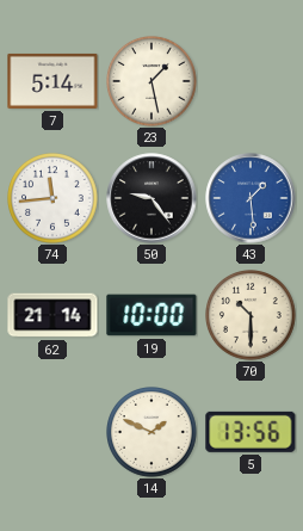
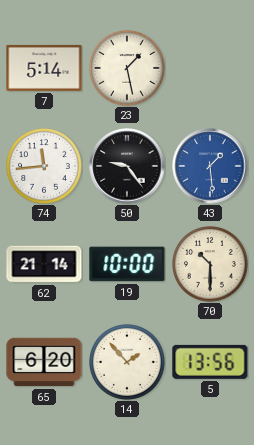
65: none -> 6:20 (44, 362)
14: 1:49 -> 1:53 (128, 363)
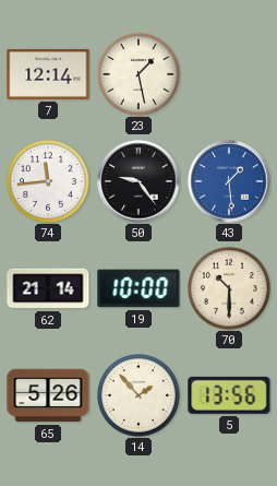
7: 5:14 -> 12:14 (48, 74)
65: 6:20 -> 5:26 (48, 395)
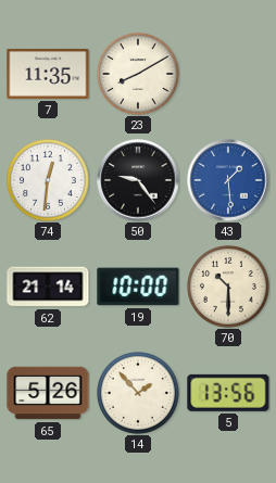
7: 12:14 -> 11:35 (48, 74)
23: 1:28 -> 8:10 (139, 75)
74: 11:44 -> 12:31 (49, 181)
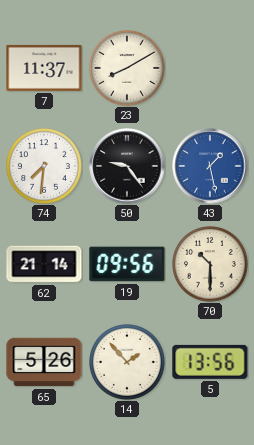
7: 11:35 -> 11:37 (44, 68)
74: 12:31 -> 7:31 (45, 167)
43: 1:29 -> 1:28 (210, 166)
19: 10:00 -> 09:56 (127, 264)
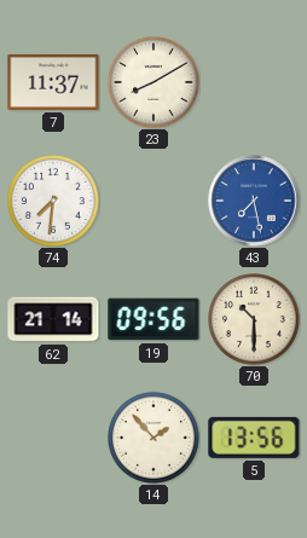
50: 9:24 -> none (127, 166)
43: 1:28 -> 7:28 (254, 201)
65: 5:26 -> none (44, 362)
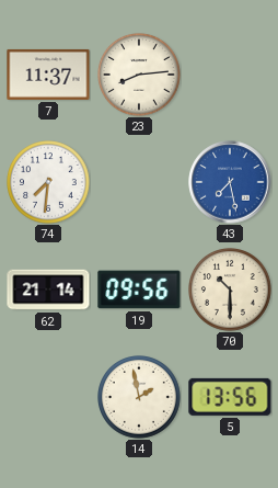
23: 8:10 -> 8:14 (140, 76)
14: 1:53 -> 1:58 (140, 398)
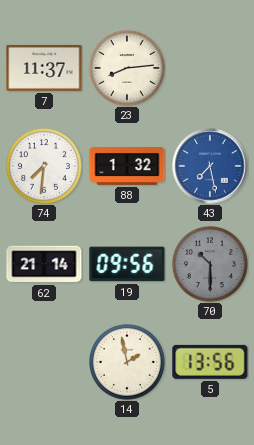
88: none -> 1:32 (127, 166)
70 dial: cream -> grey (211, 265)
